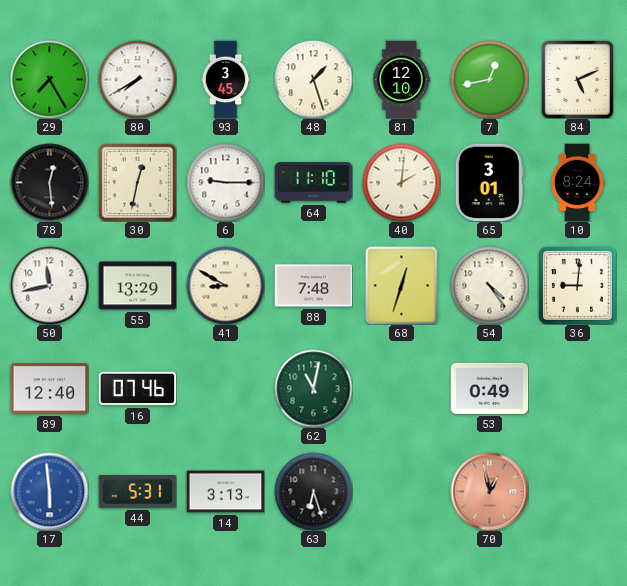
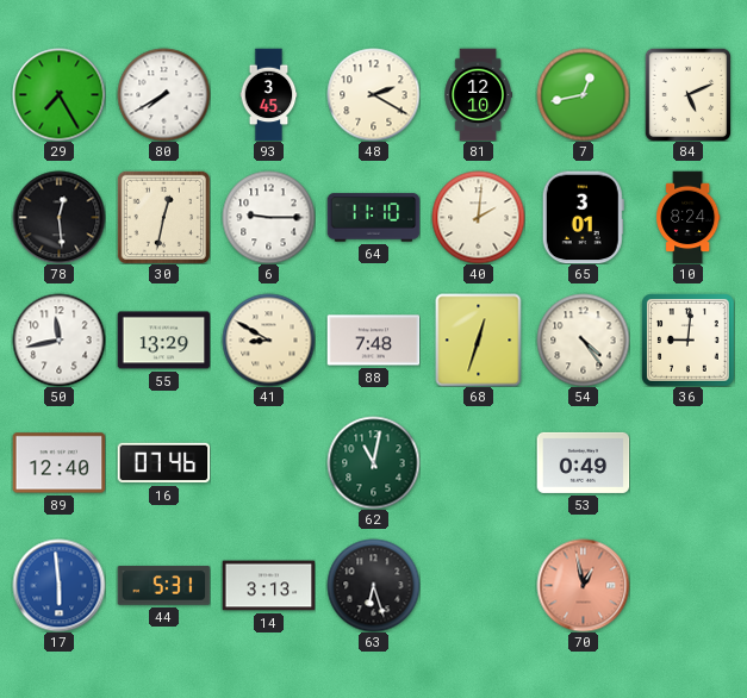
48: 1:27 -> 2:20 (373, 94)
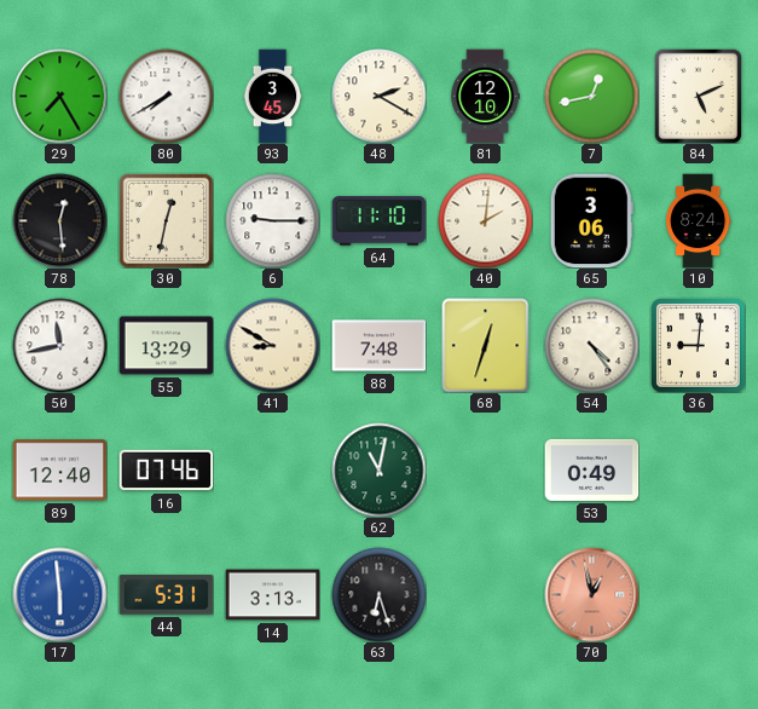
65: 3:01 -> 3:06 (591, 220)
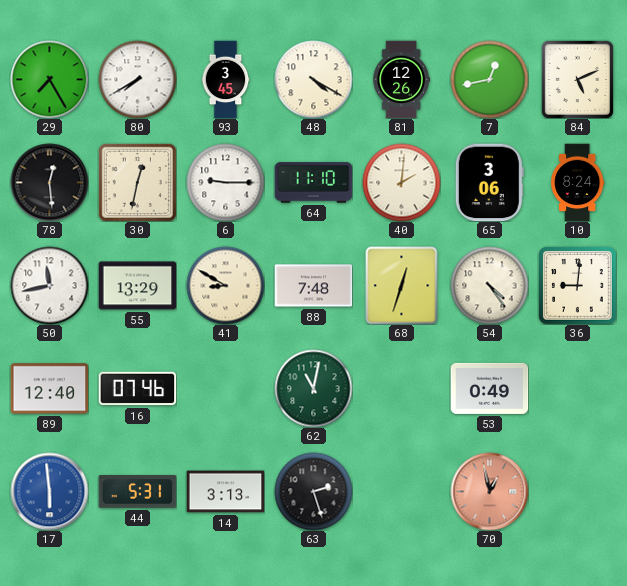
48: 2:20 -> 4:20 (313, 79)
81: 12:10 -> 12:26 (401, 79)
63: 6:27 -> 2:27 (313, 491)
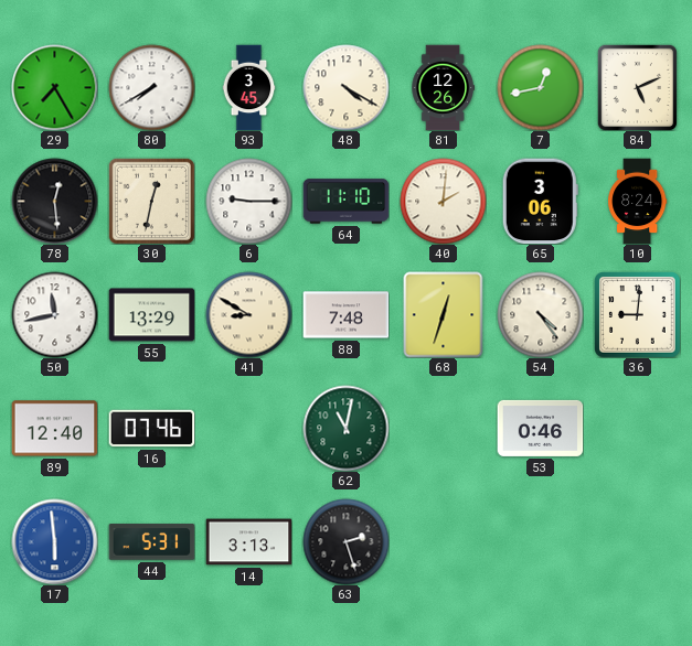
53: 0:49 -> 0:46 (540, 428)
70: 12:58 -> none (489, 491)
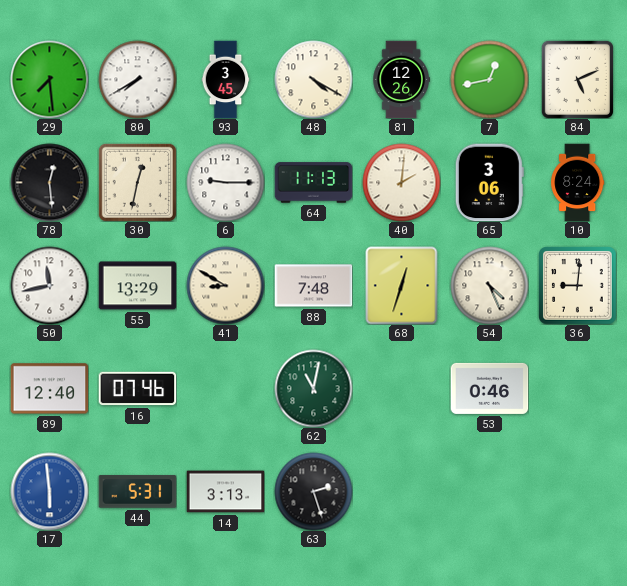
29: 7:25 -> 7:29 (49, 79)
64: 11:10 -> 11:13 (313, 183)
54: 4:24 -> 4:26 (489, 285)
